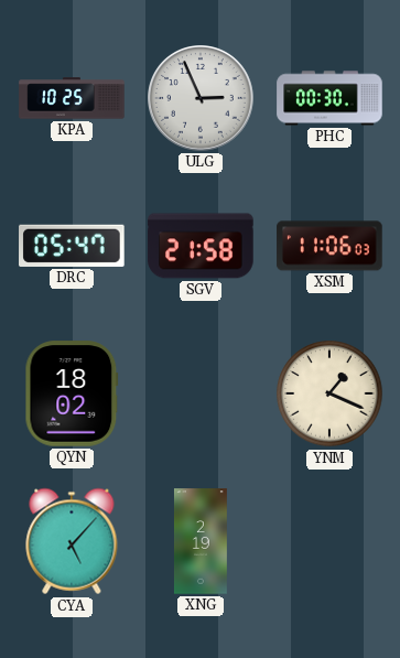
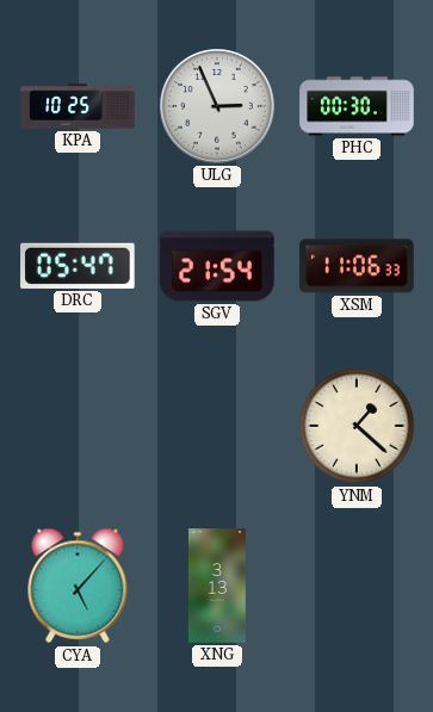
SGV: 21:58 -> 21:54 (217, 266)
XSM: 11:06:03 -> 11:06:33 (357, 266)
QYN: 18:02 -> none (72, 393)
YNM: 1:19 -> 1:22 (357, 426)
XNG: 2:19 -> 3:13 (217, 586)
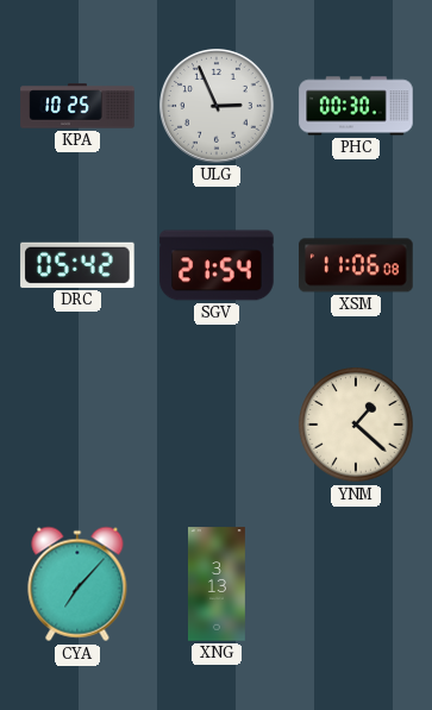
DRC: 05:47 -> 05:42 (77, 265)
XSM: 11:06:33 -> 11:06:08 (356, 265)
CYA: 5:07 -> 7:07 (77, 584)
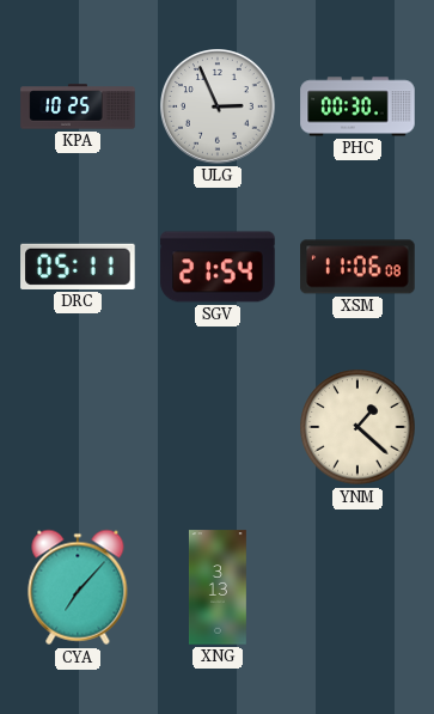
DRC: 05:42 -> 05:11 (78, 267)
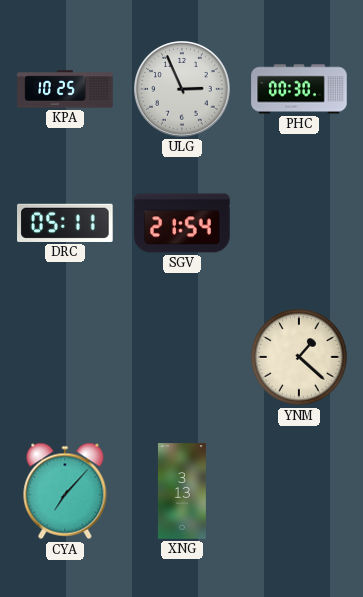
XSM: 11:06 -> none (357, 267)
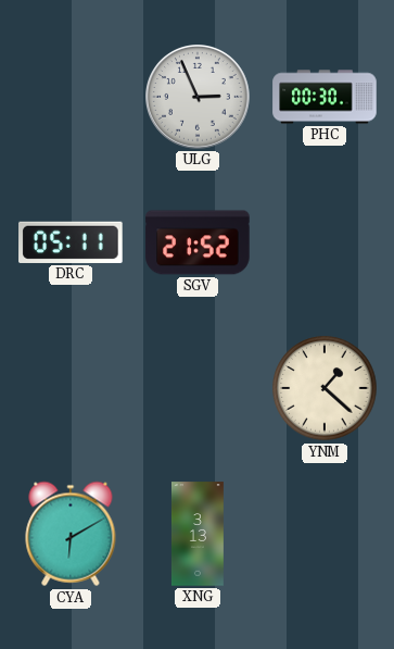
KPA: 10:25 -> none (65, 89)
SGV: 21:54 -> 21:52 (198, 242)
CYA: 7:07 -> 6:10 (71, 534)
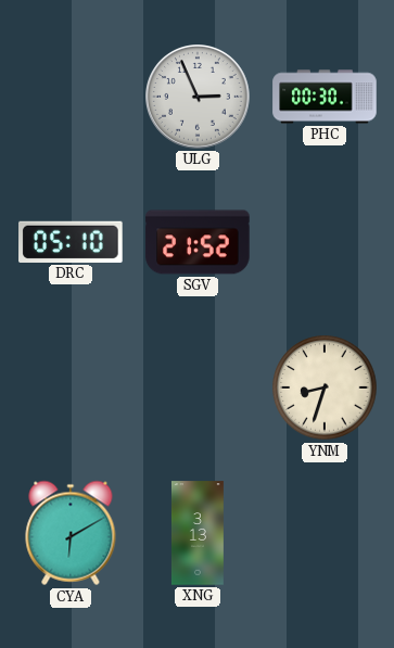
DRC: 05:11 -> 05:10 (71, 242)
YNM: 1:22 -> 8:33 (325, 387)
